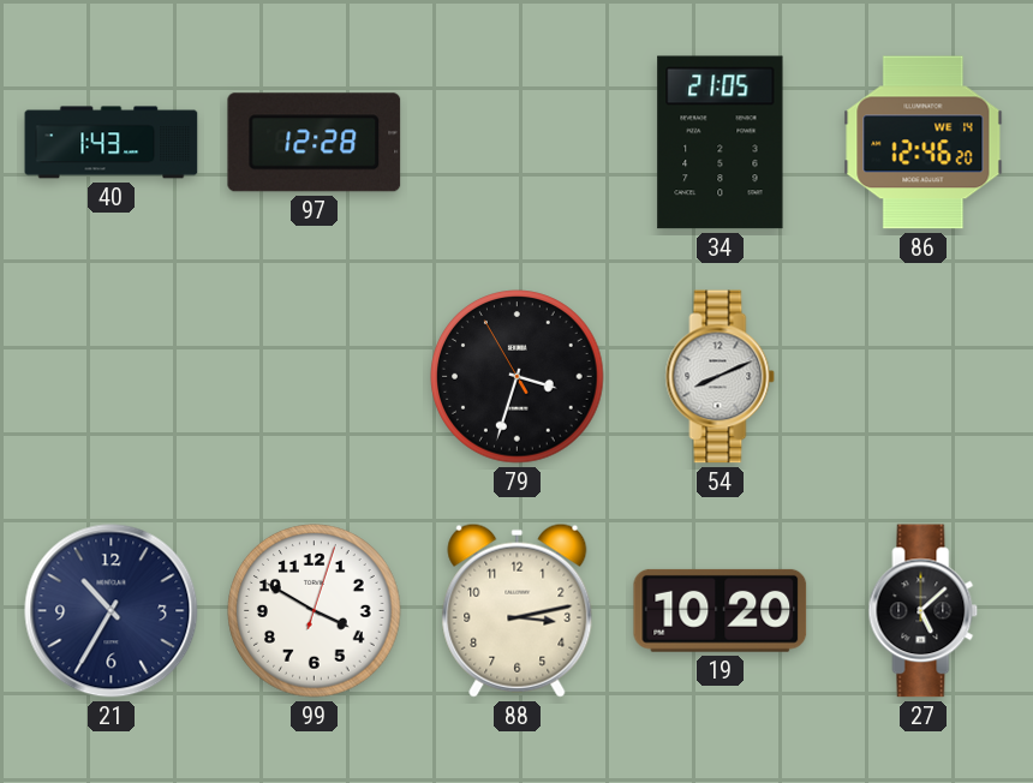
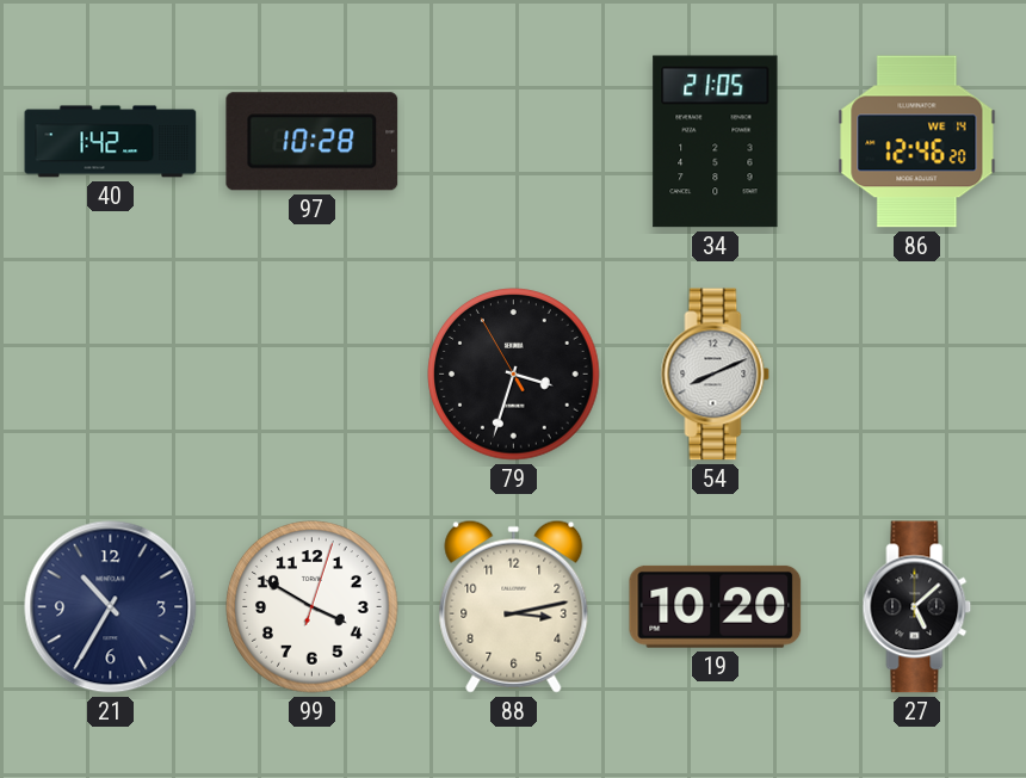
40: 1:43 -> 1:42 (111, 142)
97: 12:28 -> 10:28 (313, 142)
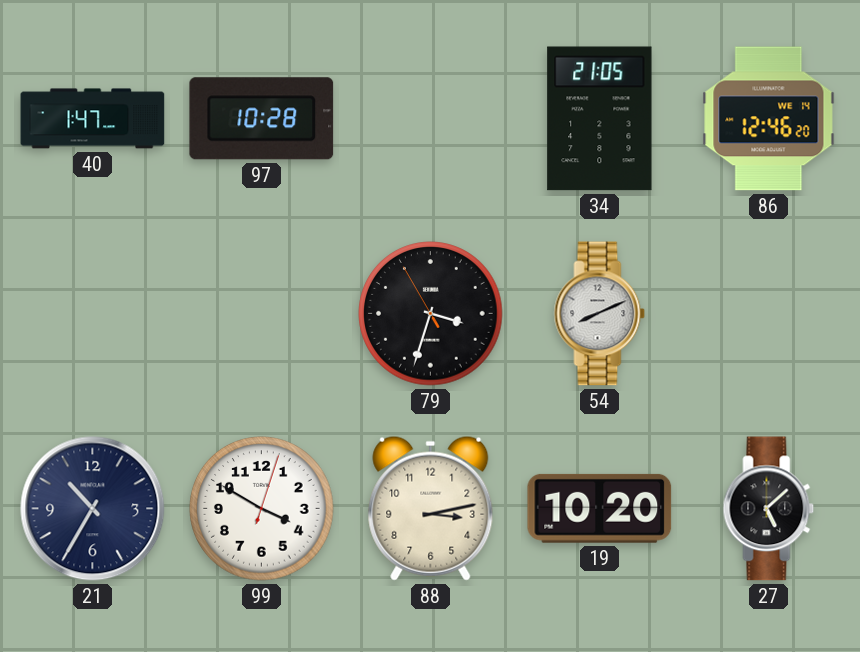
40: 1:42 -> 1:47 (93, 119)
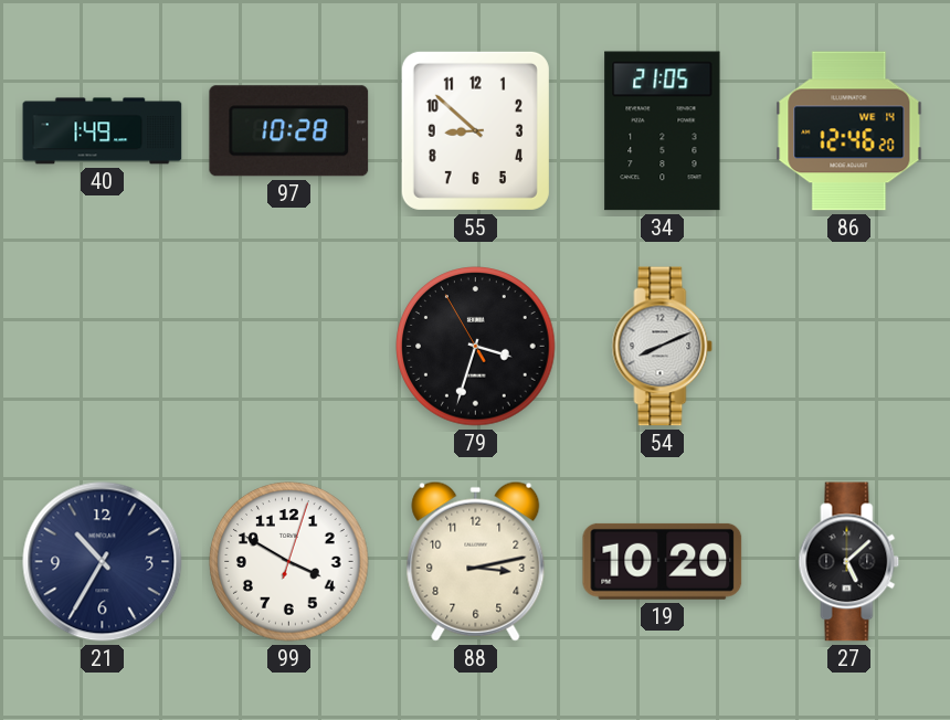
40: 1:47 -> 1:49 (103, 131)
55: none -> 8:52 (475, 130)
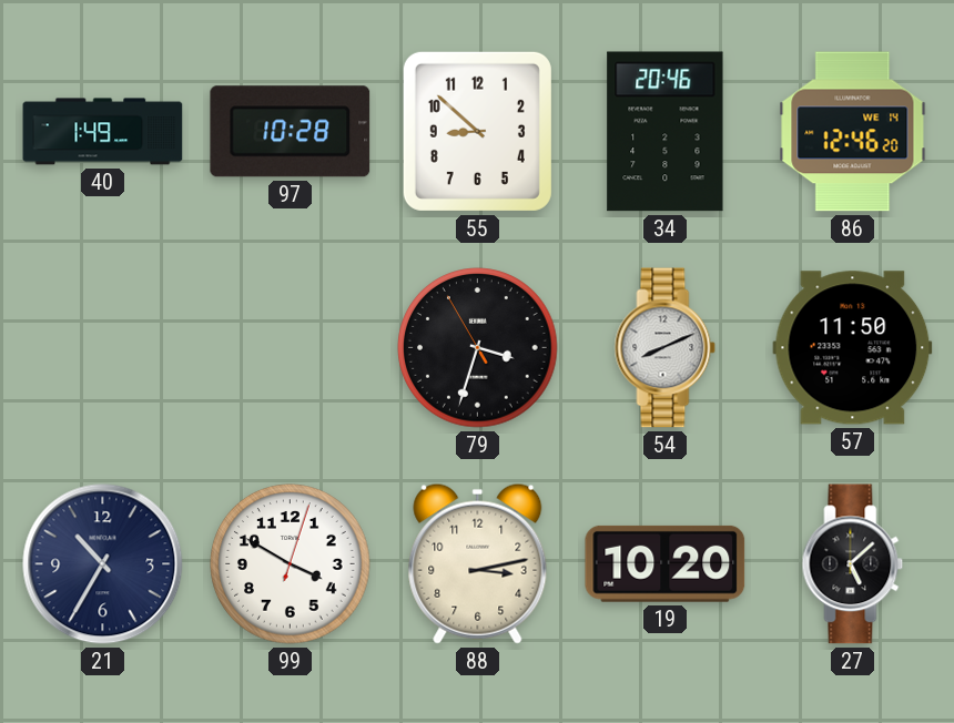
34: 21:05 -> 20:46 (666, 132)
57: none -> 11:50 (853, 348)
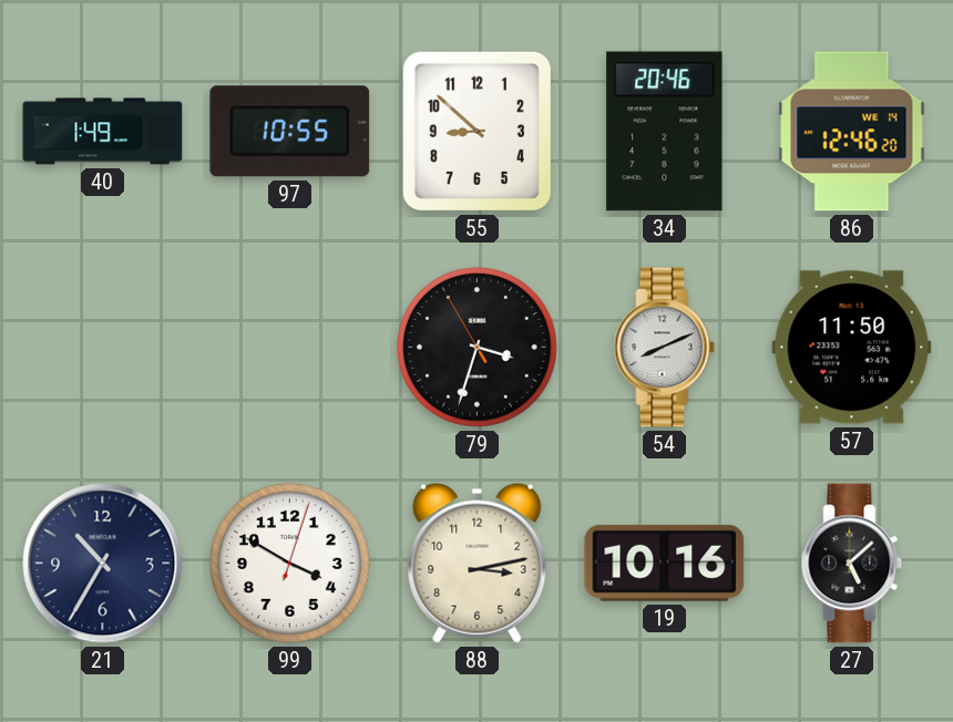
97: 10:28 -> 10:55 (290, 132)
19: 10:20 -> 10:16 (665, 563)
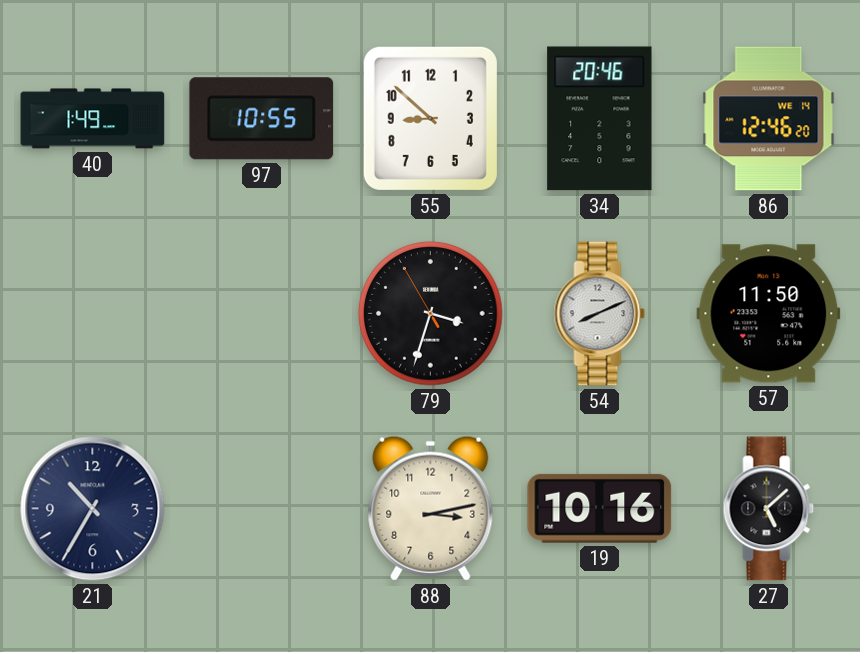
99: 3:50 -> none (290, 564)
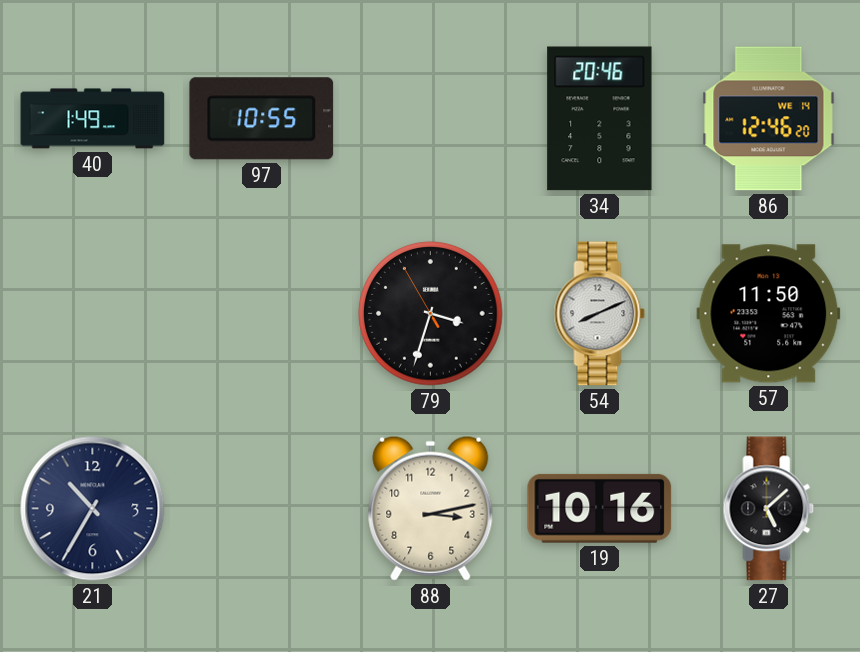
55: 8:52 -> none (430, 118)
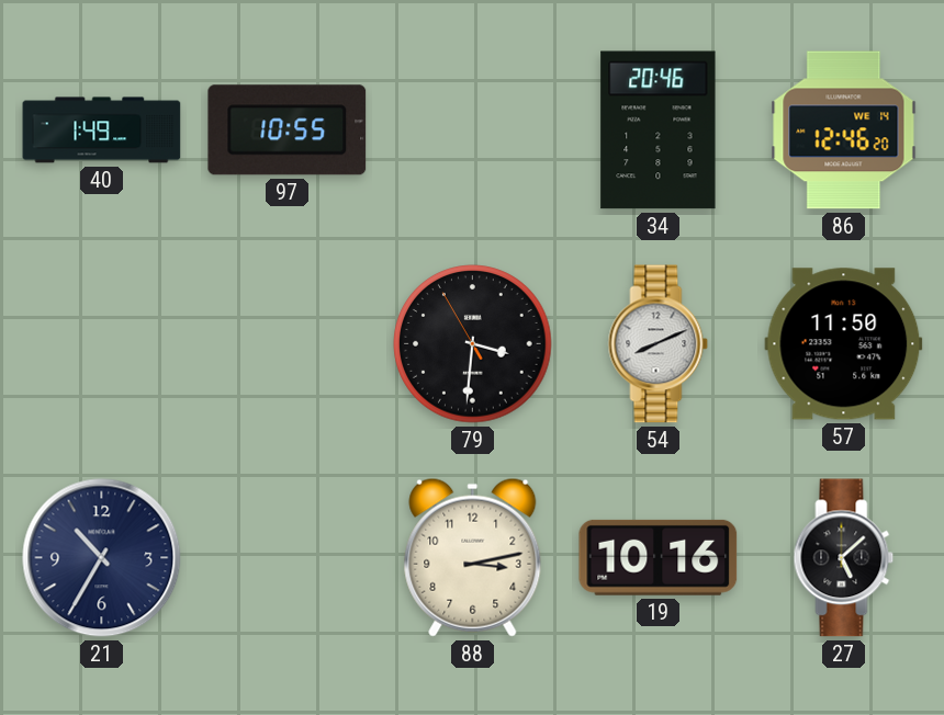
79: 3:32 -> 3:30 (473, 344)
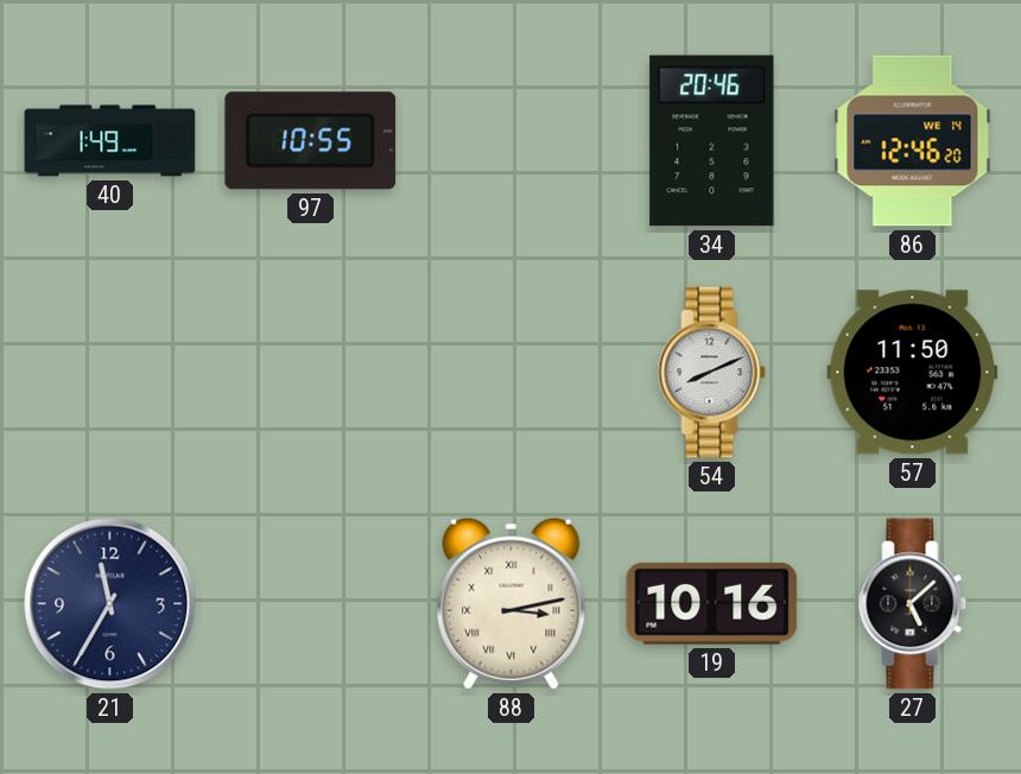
79: 3:30 -> none (473, 344)
21: 10:35 -> 11:35 (110, 604)
88 numerals: Arabic -> Roman (512, 603)
